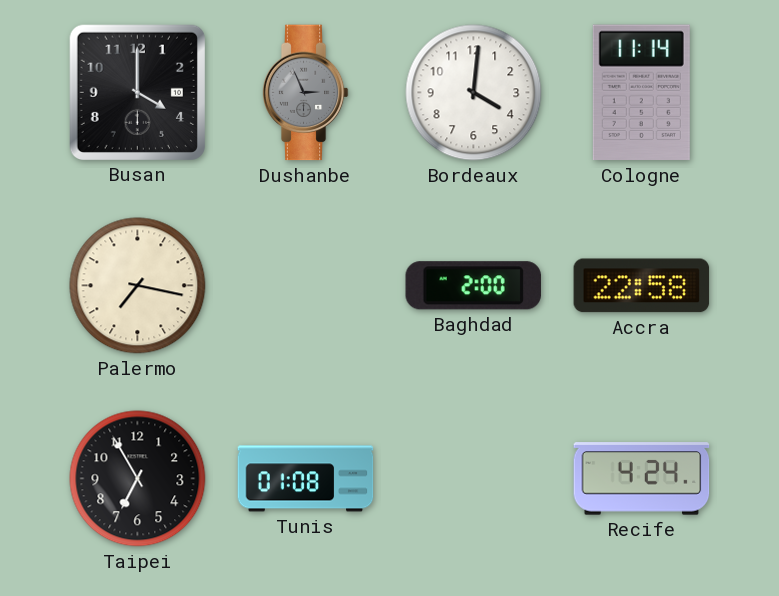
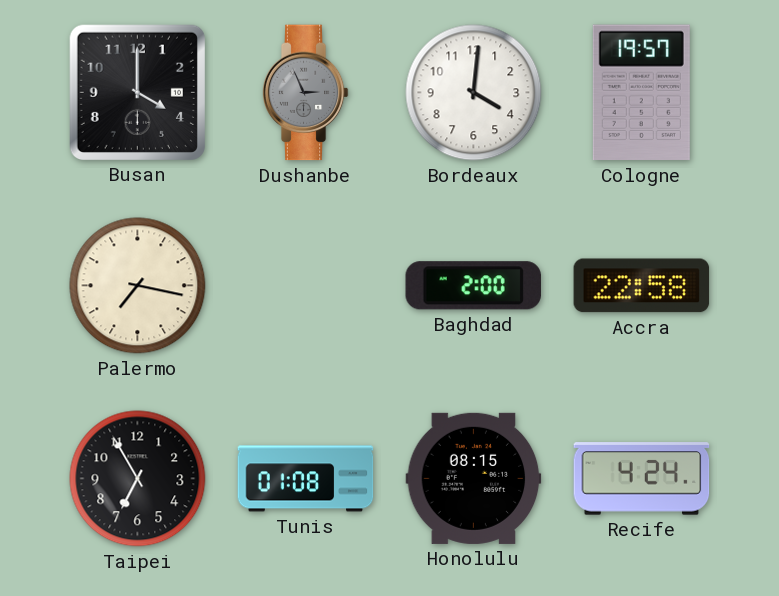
Cologne: 11:14 -> 19:57 (641, 93)
Honolulu: none -> 08:15 (474, 478)
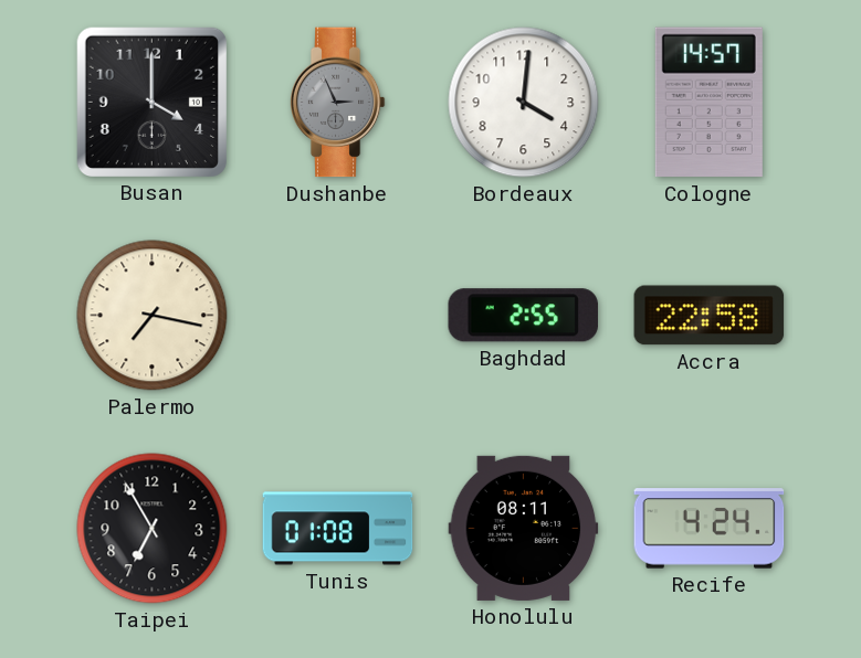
Cologne: 19:57 -> 14:57 (708, 103)
Baghdad: 2:00 -> 2:55 (523, 316)
Honolulu: 08:15 -> 08:11 (524, 528)
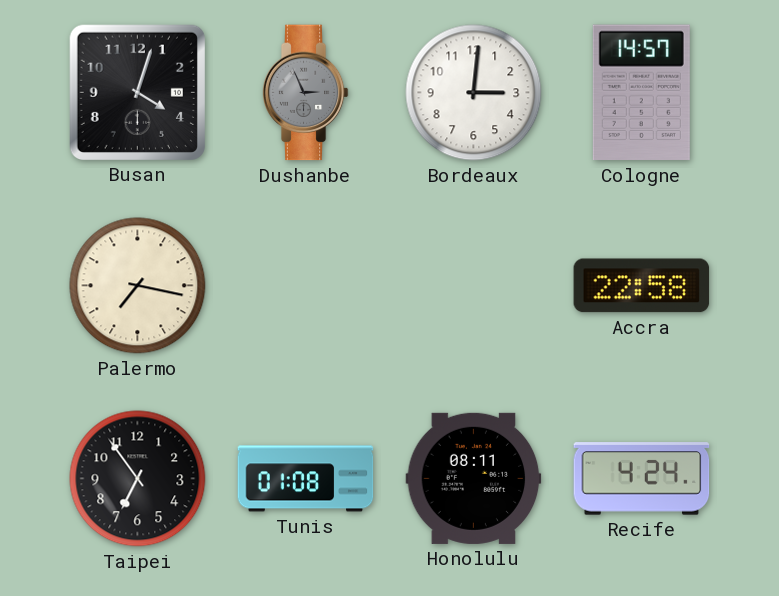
Busan: 4:00 -> 4:03 (137, 92)
Bordeaux: 4:01 -> 3:01 (474, 93)
Baghdad: 2:55 -> none (523, 316)
Taipei: 6:55 -> 6:54 (138, 479)
